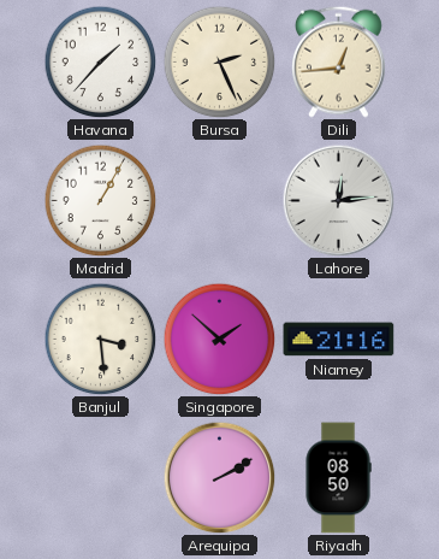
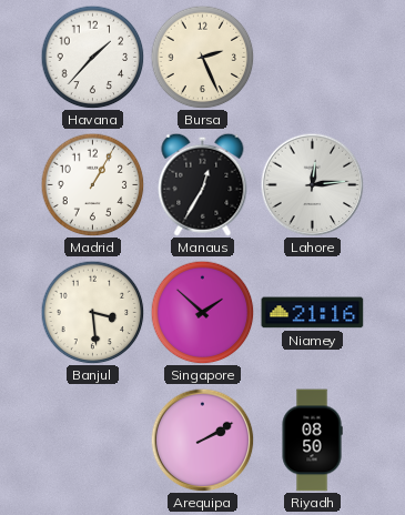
Dili: 12:44 -> none (338, 61)
Manaus: none -> 12:35 (203, 184)
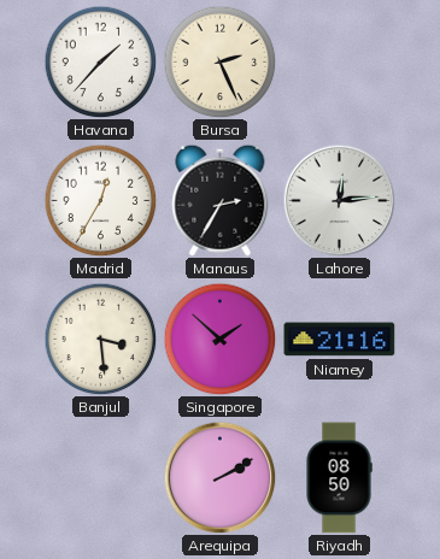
Madrid: 1:05 -> 12:35 (100, 200)
Manaus: 12:35 -> 2:35 (221, 200)
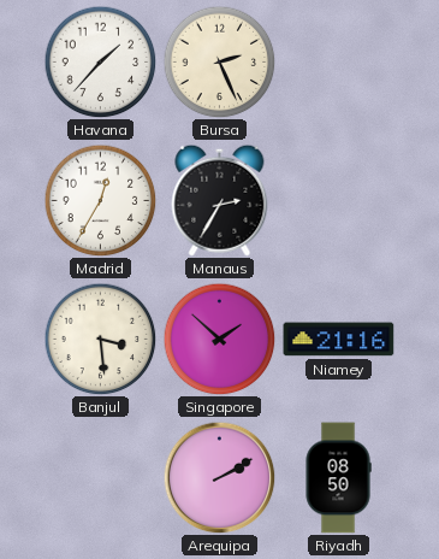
Lahore: 12:14 -> none (339, 200)
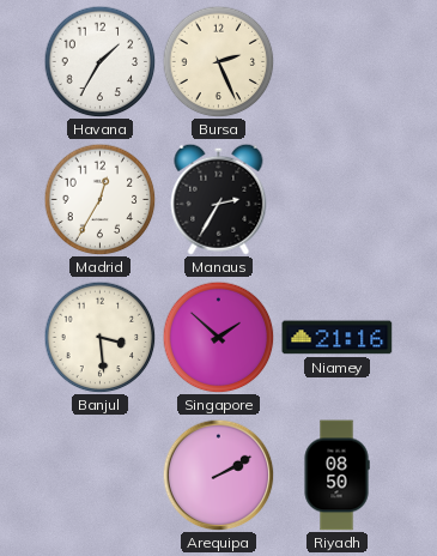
Havana: 1:37 -> 1:35 (99, 61)
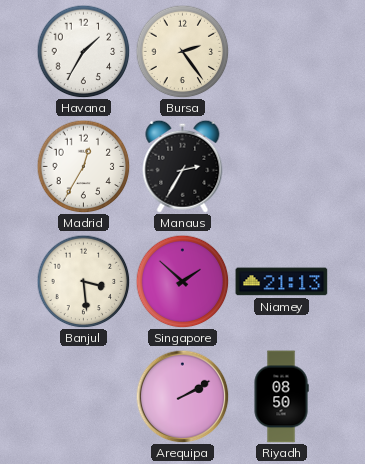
Bursa: 2:26 -> 2:24 (182, 51)
Niamey: 21:16 -> 21:13 (282, 282)
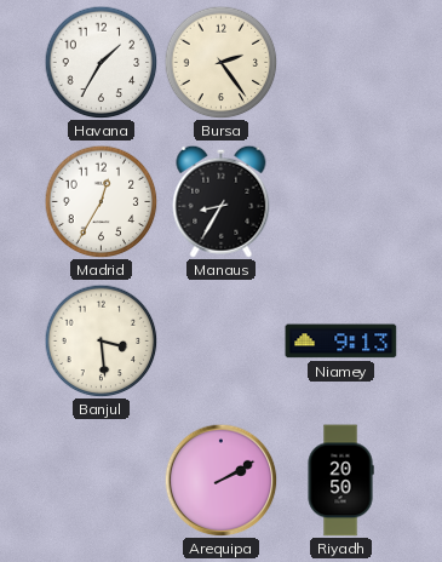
Manaus: 2:35 -> 8:35 (222, 201)
Singapore: 1:52 -> none (182, 281)
Niamey: 21:13 -> 9:13 (341, 342)
Riyadh: 08:50 -> 20:50 (340, 481)
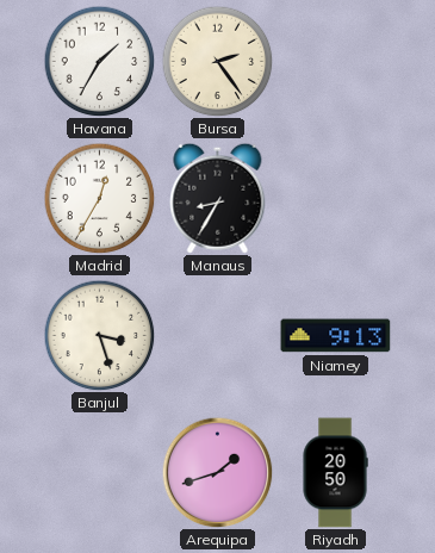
Banjul: 3:29 -> 3:27 (99, 335)
Arequipa: 2:10 -> 1:42 (217, 472)
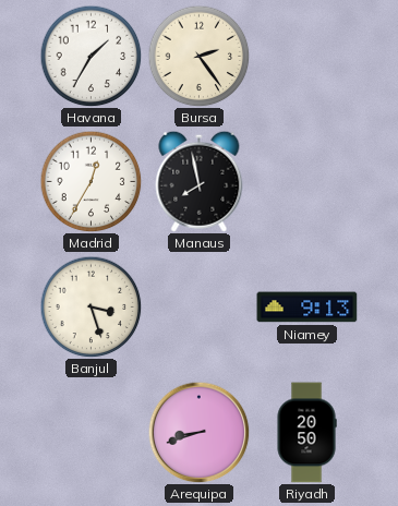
Manaus: 8:35 -> 7:58 (200, 181)
Arequipa: 1:42 -> 8:42 (198, 432)
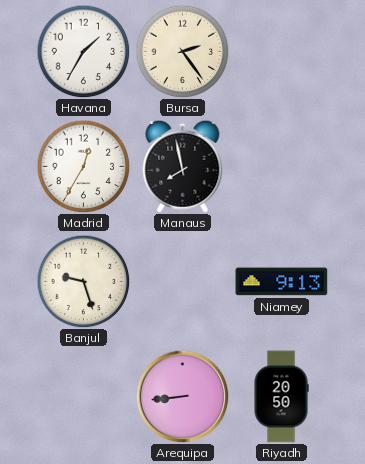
Banjul: 3:27 -> 9:27 (83, 281)
Arequipa: 8:42 -> 8:44 (182, 396)
